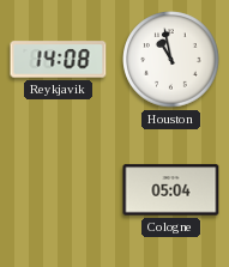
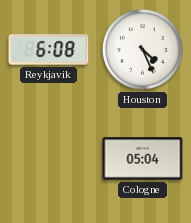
Reykjavik: 14:08 -> 6:08 (49, 50)
Houston: 10:58 -> 4:26 (143, 50)
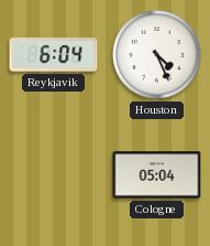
Reykjavik: 6:08 -> 6:04 (54, 55)
